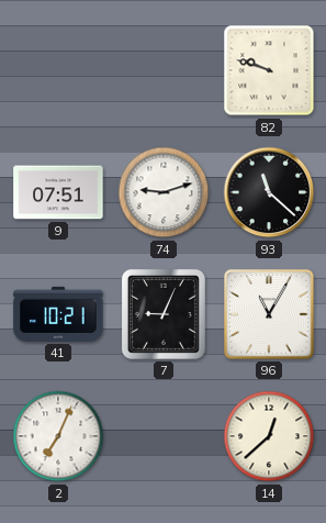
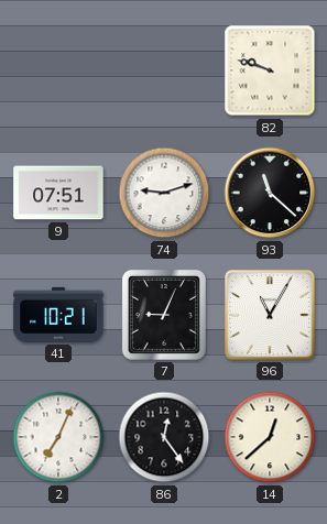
86: none -> 12:24 (164, 437)
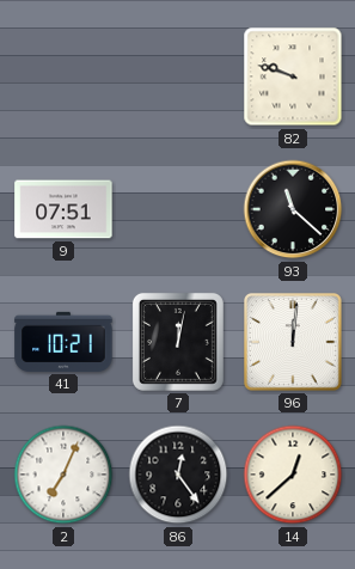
74: 9:12 -> none (164, 193)
7: 9:04 -> 12:02 (178, 342)
96: 11:05 -> 12:01 (294, 343)
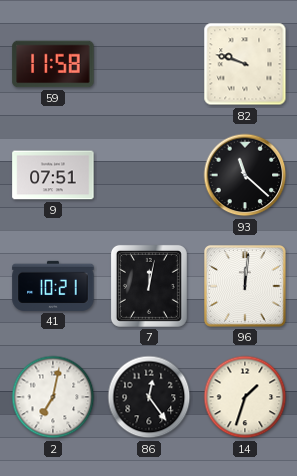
59: none -> 11:58 (53, 64)
2: 7:04 -> 7:02 (53, 397)
14: 12:38 -> 1:33 (245, 397)
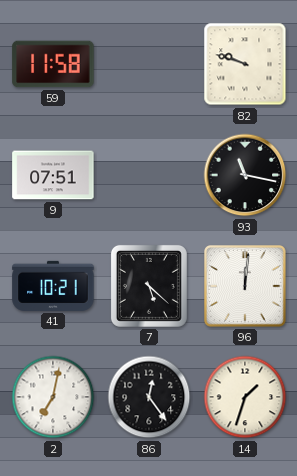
93: 11:22 -> 11:17 (245, 175)
7: 12:02 -> 5:22 (149, 286)
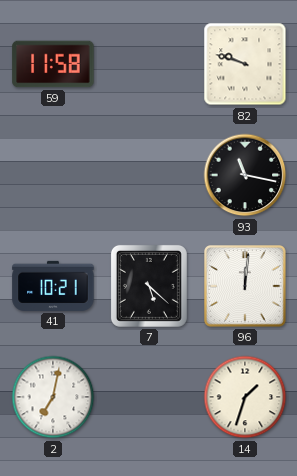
9: 07:51 -> none (53, 175)
86: 12:24 -> none (149, 397)
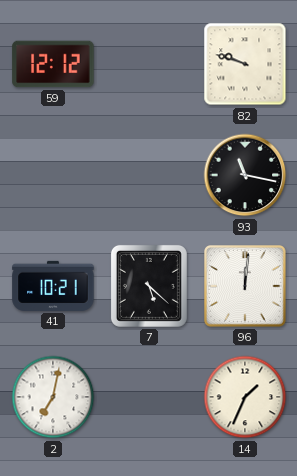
59: 11:58 -> 12:12 (53, 64)
14: 1:33 -> 1:34 (245, 397)
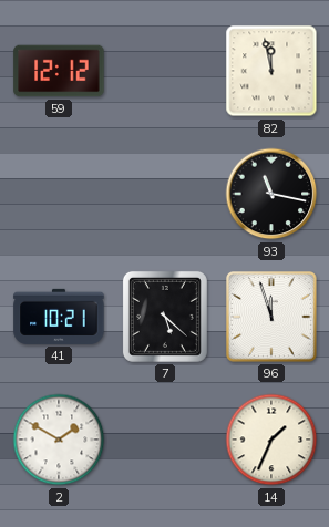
82: 9:48 -> 11:58 (271, 71)
96: 12:01 -> 11:57 (273, 318)
2: 7:02 -> 1:50 (59, 440)
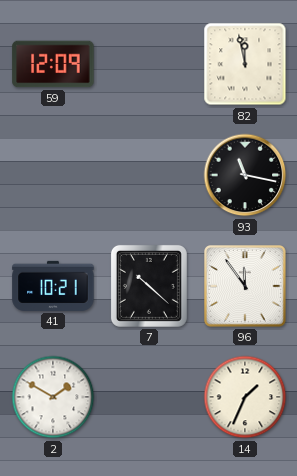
59: 12:12 -> 12:09 (53, 64)
7: 5:22 -> 10:22 (149, 286)
96: 11:57 -> 11:54 (246, 287)
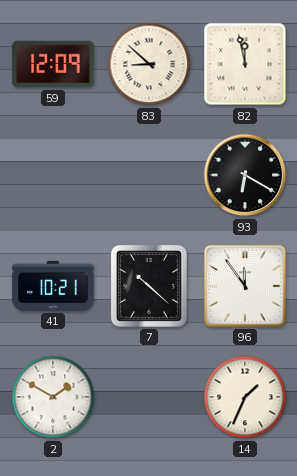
83: none -> 8:52 (149, 64)
93: 11:17 -> 6:20 (245, 175)
